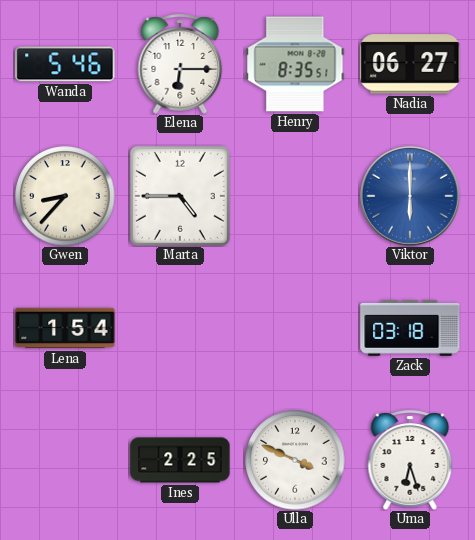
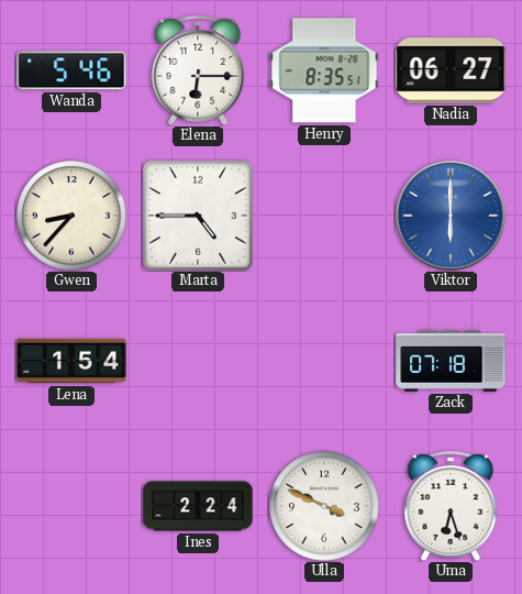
Zack: 03:18 -> 07:18 (451, 361)
Ines: 2:25 -> 2:24 (198, 506)
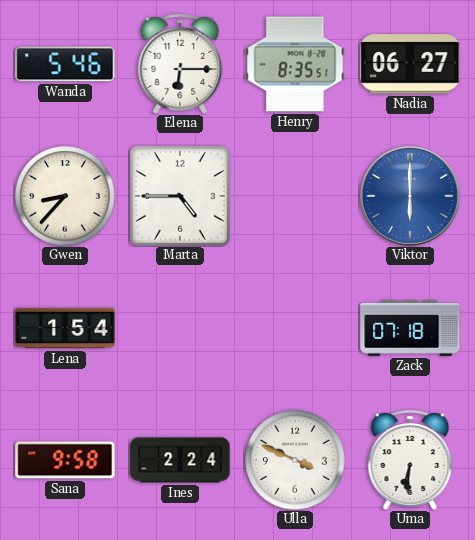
Sana: none -> 9:58 (65, 460)
Uma: 6:27 -> 6:31 (410, 460)
